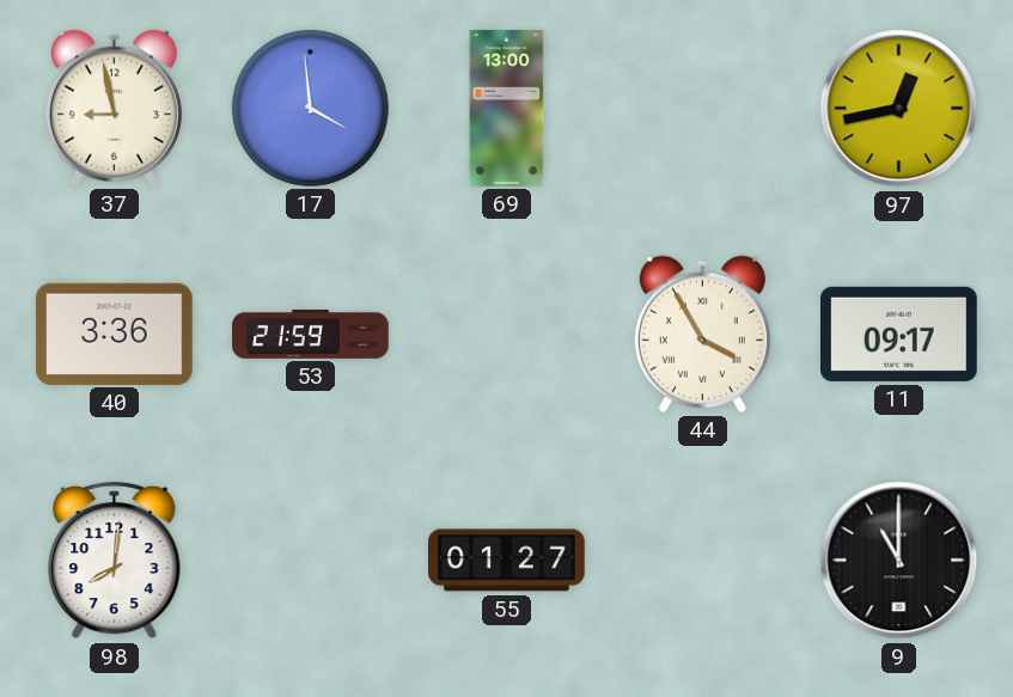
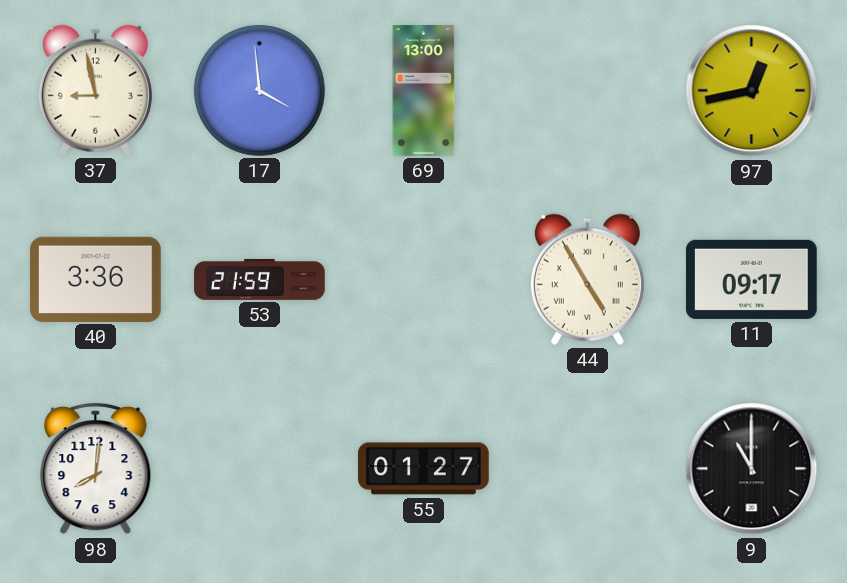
44: 3:55 -> 4:55 (587, 279)
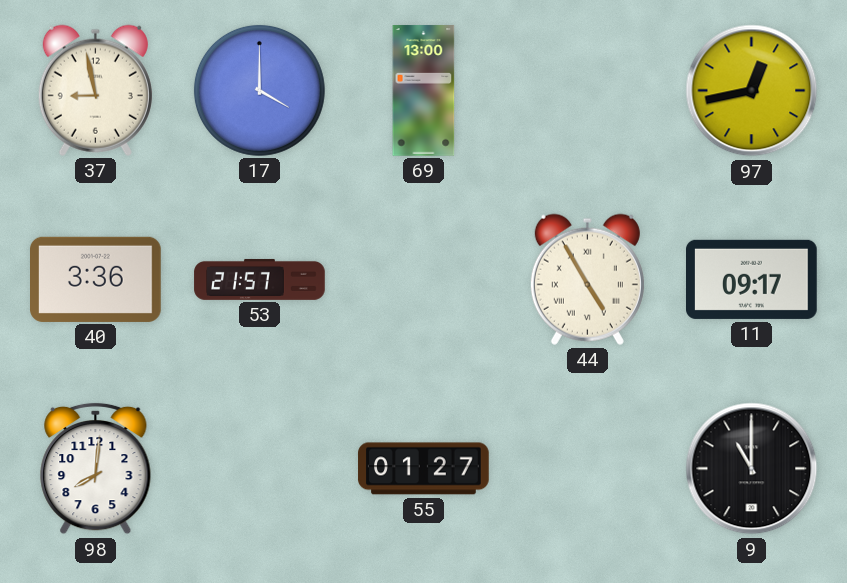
17: 3:59 -> 4:00 (259, 90)
53: 21:59 -> 21:57 (260, 279)
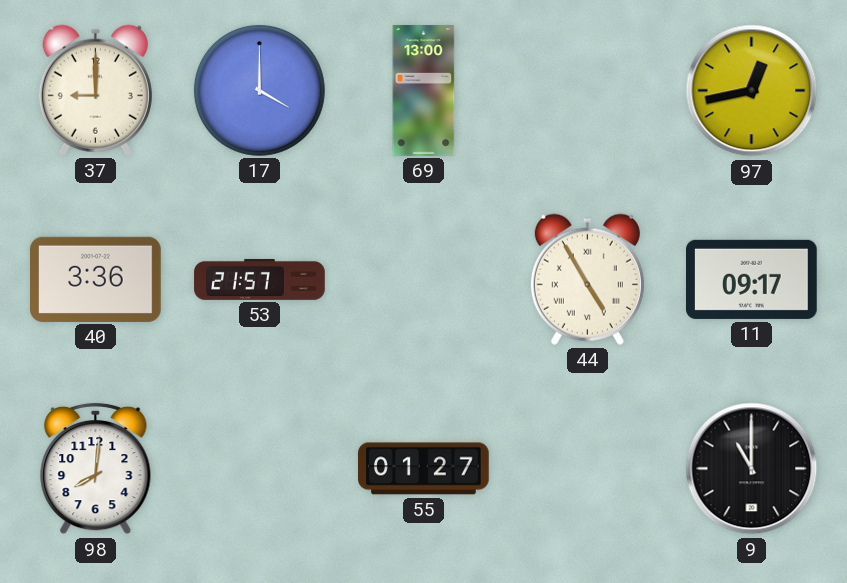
37: 8:58 -> 9:00 (95, 90)
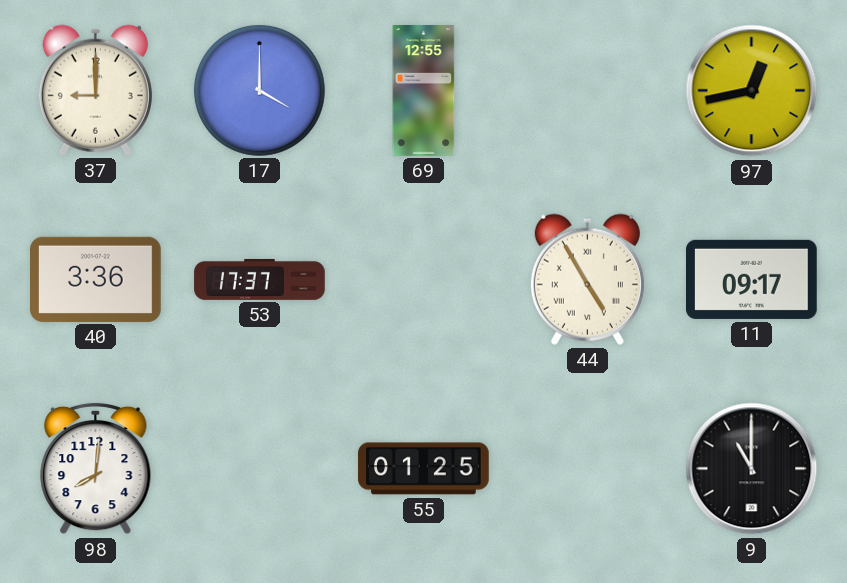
69: 13:00 -> 12:55 (424, 91)
53: 21:57 -> 17:37 (260, 279)
55: 01:27 -> 01:25 (424, 469)
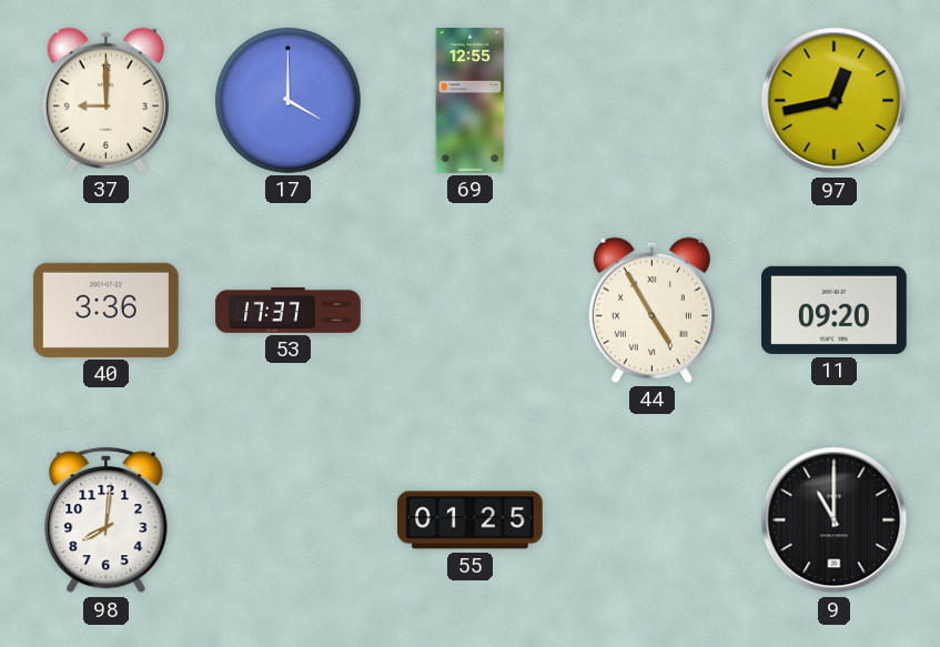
11: 09:17 -> 09:20 (835, 310)
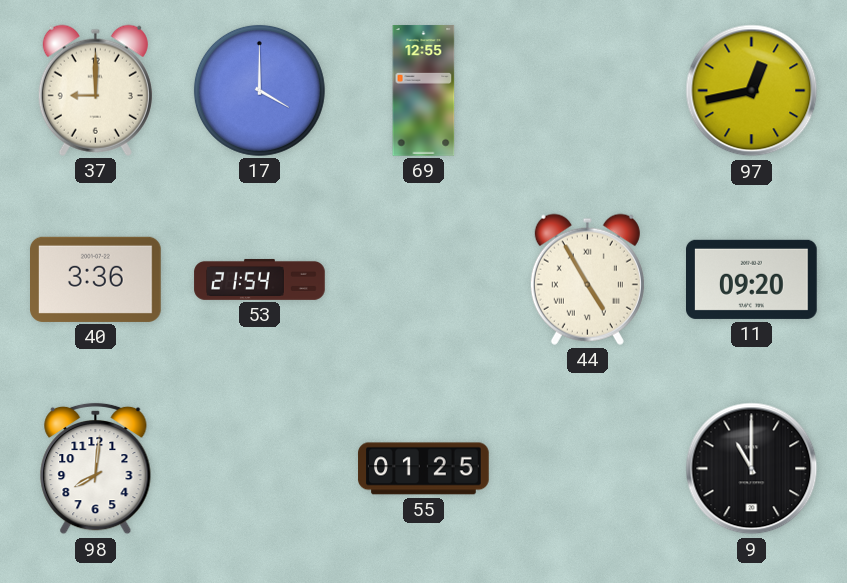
53: 17:37 -> 21:54 (260, 279)
